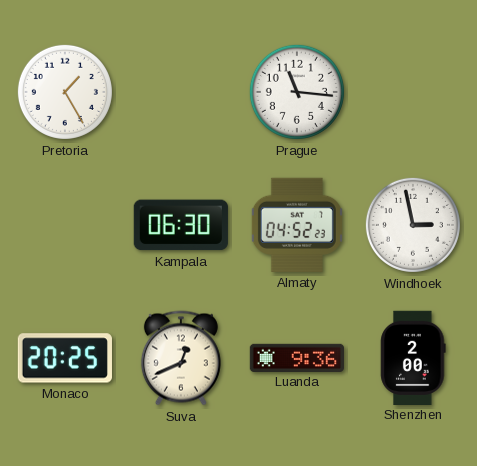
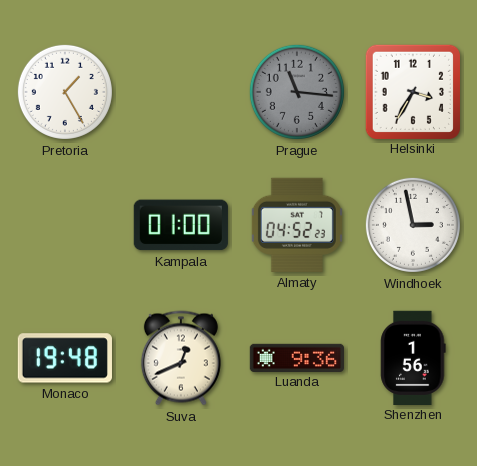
Prague dial: white -> grey (297, 92)
Helsinki: none -> 3:35 (412, 91)
Kampala: 06:30 -> 01:00 (181, 225)
Monaco: 20:25 -> 19:48 (65, 358)
Shenzhen: 2:00 -> 1:56 (413, 357)
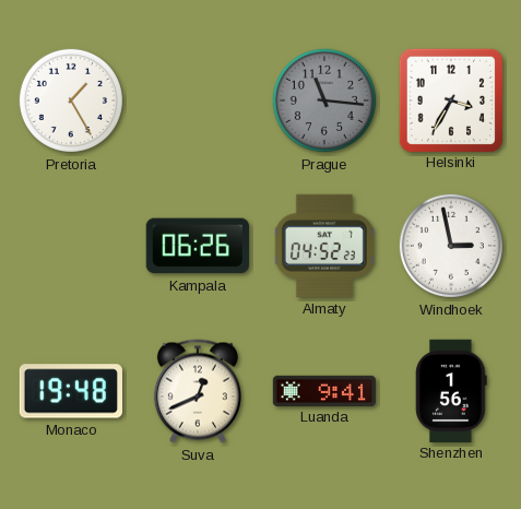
Kampala: 01:00 -> 06:26 (198, 246)
Luanda: 9:36 -> 9:41 (323, 390)
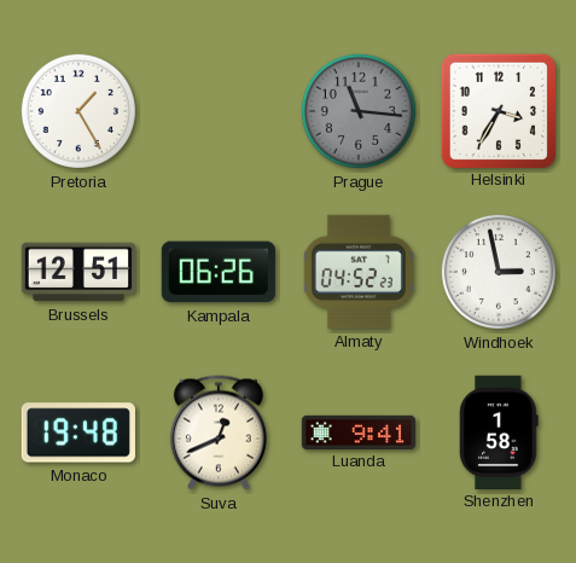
Brussels: none -> 12:51 (77, 272)
Shenzhen: 1:56 -> 1:58 (499, 431)
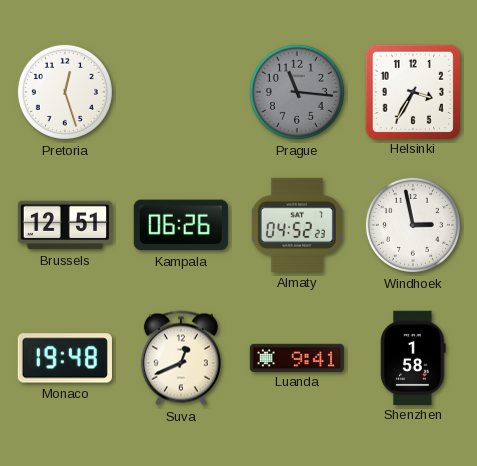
Pretoria: 1:25 -> 12:27 (65, 92)
